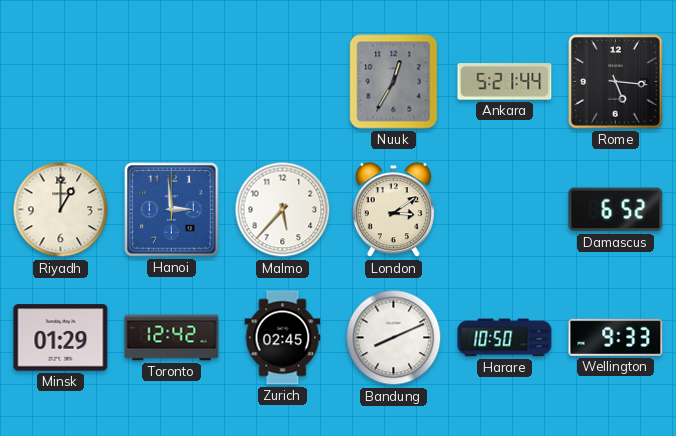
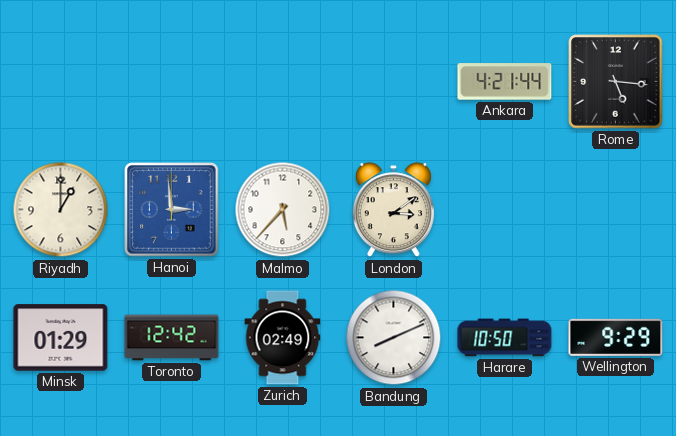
Nuuk: 12:35 -> none (394, 82)
Ankara: 5:21 -> 4:21 (505, 82)
Damascus: 6:52 -> none (616, 210)
Zurich: 02:45 -> 02:49 (283, 338)
Wellington: 9:33 -> 9:29 (616, 337)
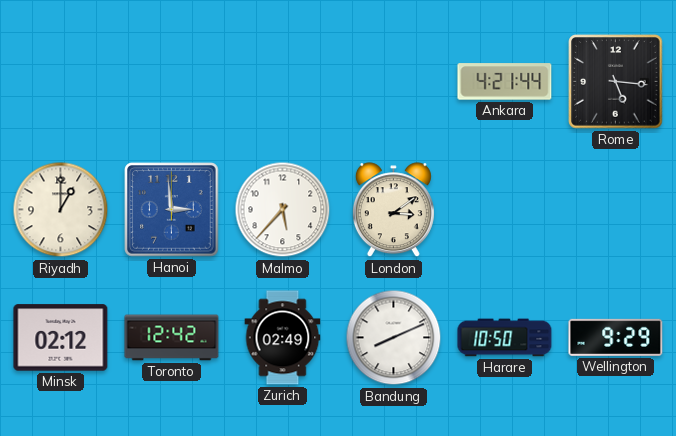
Minsk: 01:29 -> 02:12 (61, 338)
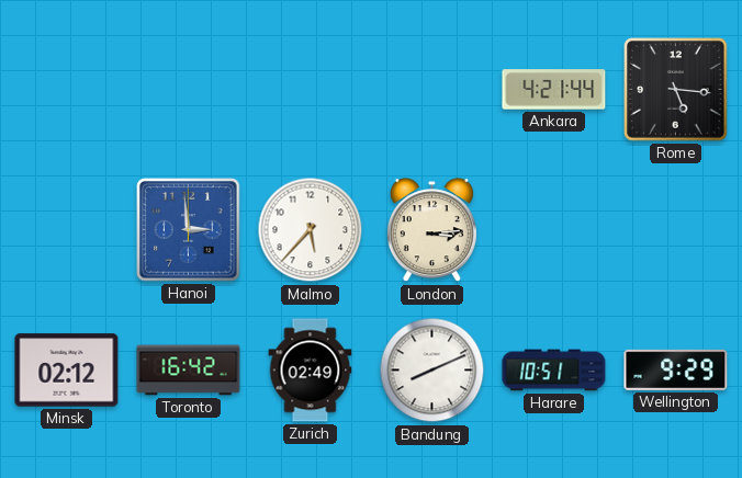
Riyadh: 1:00 -> none (61, 210)
London: 3:09 -> 3:14 (431, 230)
Toronto: 12:42 -> 16:42 (189, 371)
Harare: 10:50 -> 10:51 (554, 371)
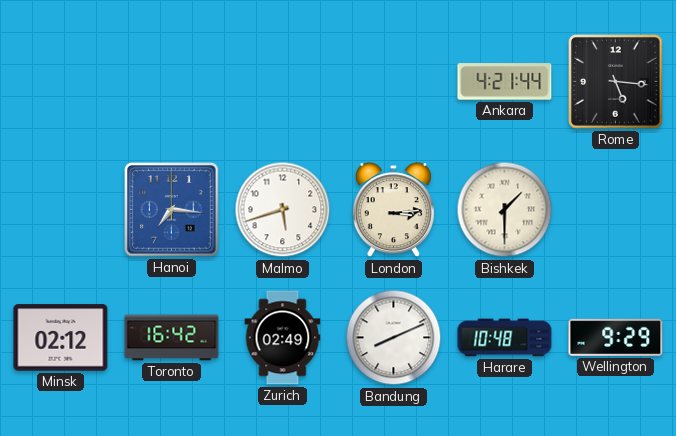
Hanoi: 2:59 -> 7:16 (172, 210)
Malmo: 5:37 -> 5:42 (283, 210)
Bishkek: none -> 1:30 (505, 210)
Harare: 10:51 -> 10:48 (505, 338)
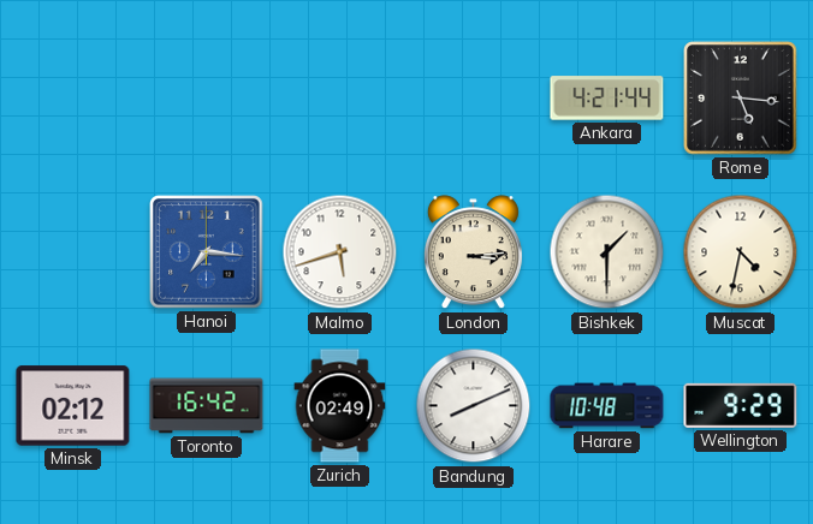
Muscat: none -> 4:32 (741, 252)
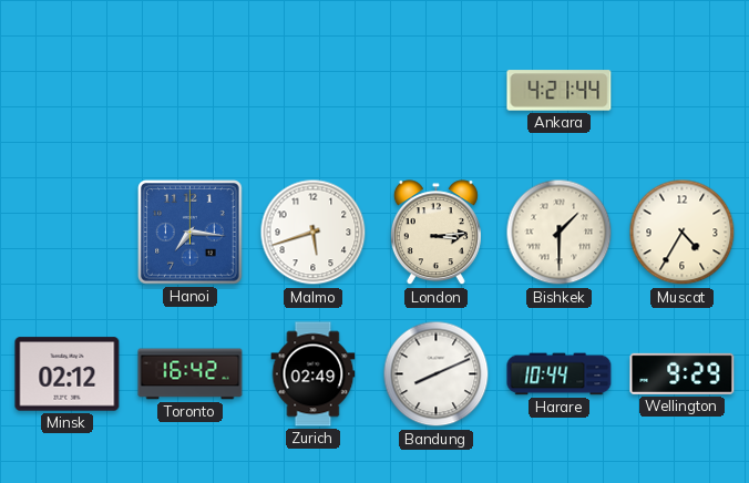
Rome: 5:16 -> none (741, 99)
Muscat: 4:32 -> 4:35 (683, 233)
Harare: 10:48 -> 10:44 (560, 374)
